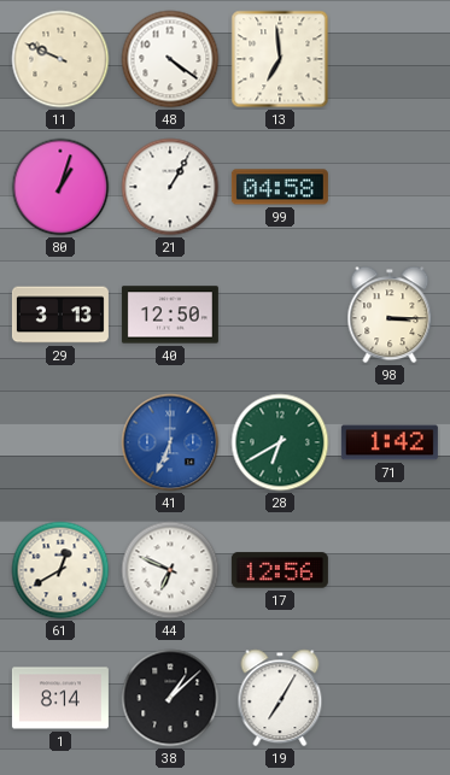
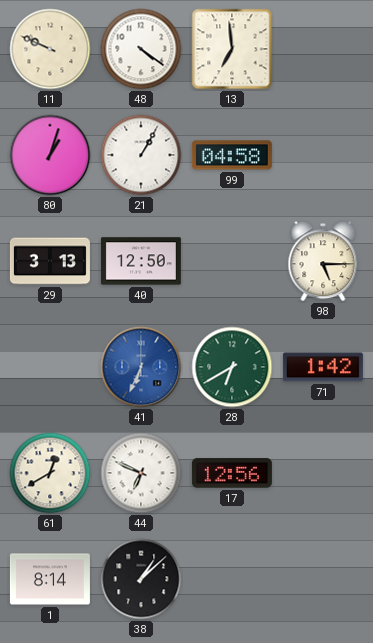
98: 3:15 -> 5:15 (323, 261)
19: 7:05 -> none (280, 698)
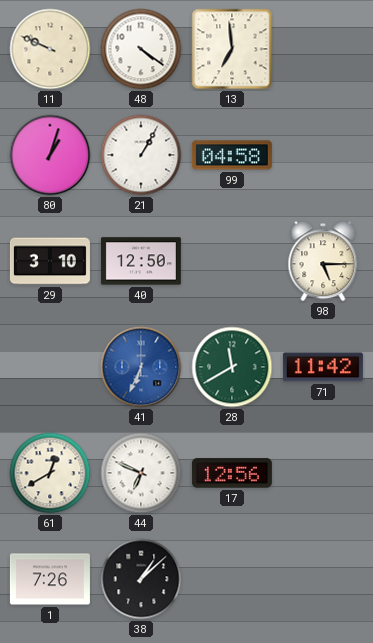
29: 3:13 -> 3:10 (50, 261)
28: 6:40 -> 11:40 (232, 367)
71: 1:42 -> 11:42 (323, 367)
1: 8:14 -> 7:26 (50, 579)
